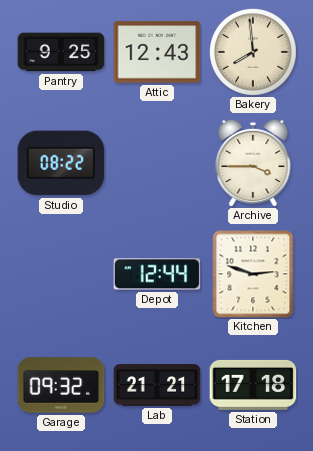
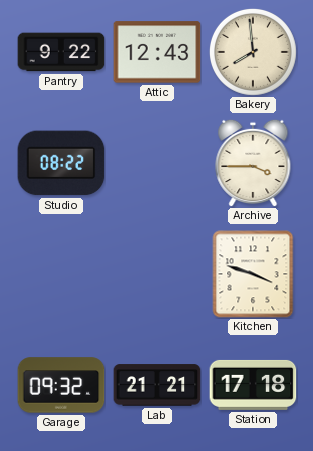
Pantry: 9:25 -> 9:22 (61, 52)
Depot: 12:44 -> none (157, 274)
Kitchen: 2:48 -> 3:48 (253, 274)
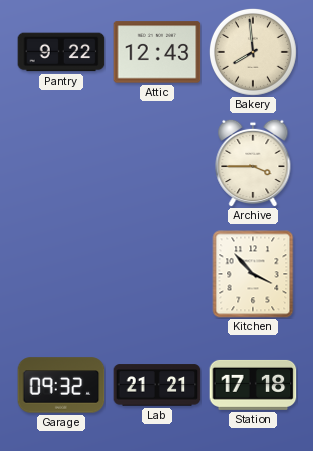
Studio: 08:22 -> none (61, 163)
Kitchen: 3:48 -> 3:53 (253, 274)
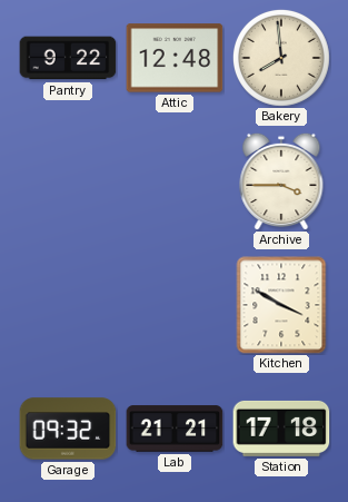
Attic: 12:43 -> 12:48 (175, 58)
Kitchen: 3:53 -> 3:50 (281, 305)
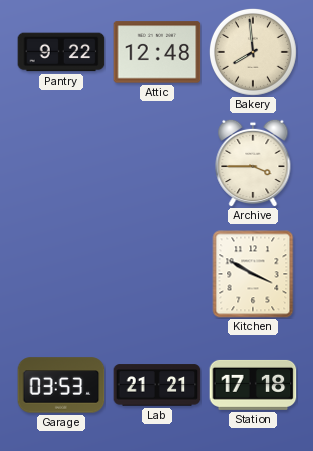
Garage: 09:32 -> 03:53 (61, 385)
